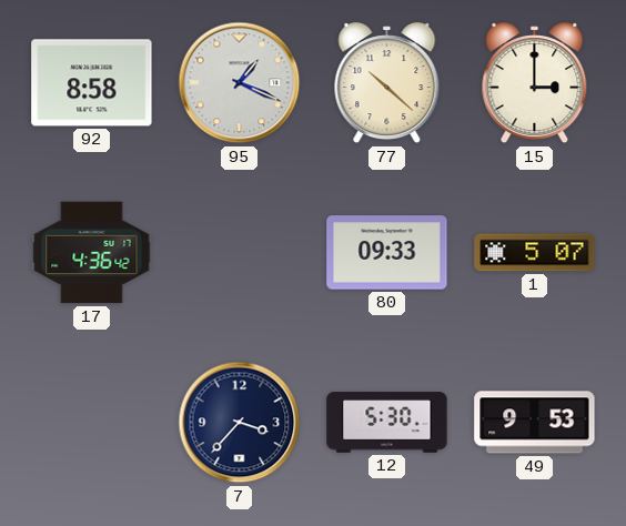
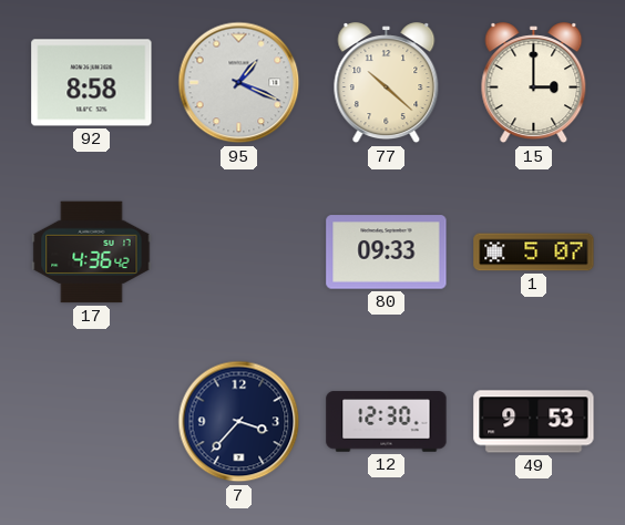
12: 5:30 -> 12:30 (387, 422)
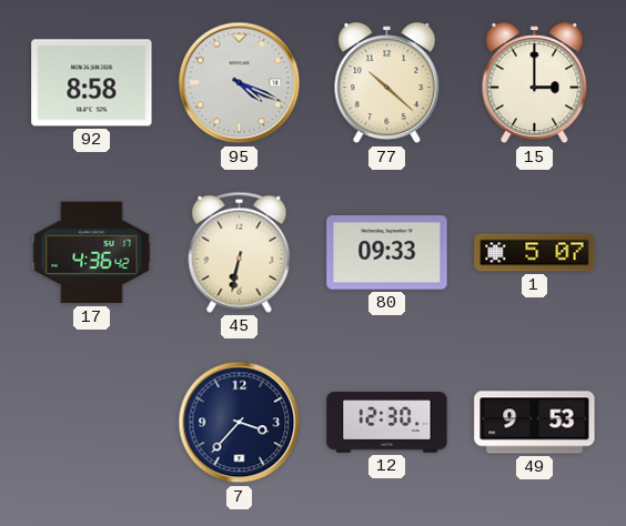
95: 1:19 -> 4:19 (240, 83)
45: none -> 6:32 (240, 252)
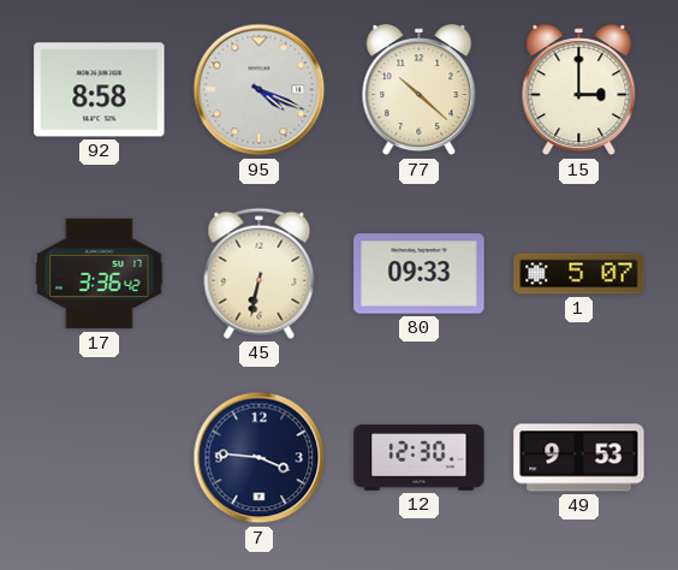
17: 4:36 -> 3:36 (100, 274)
7: 3:37 -> 3:46 (260, 458)
